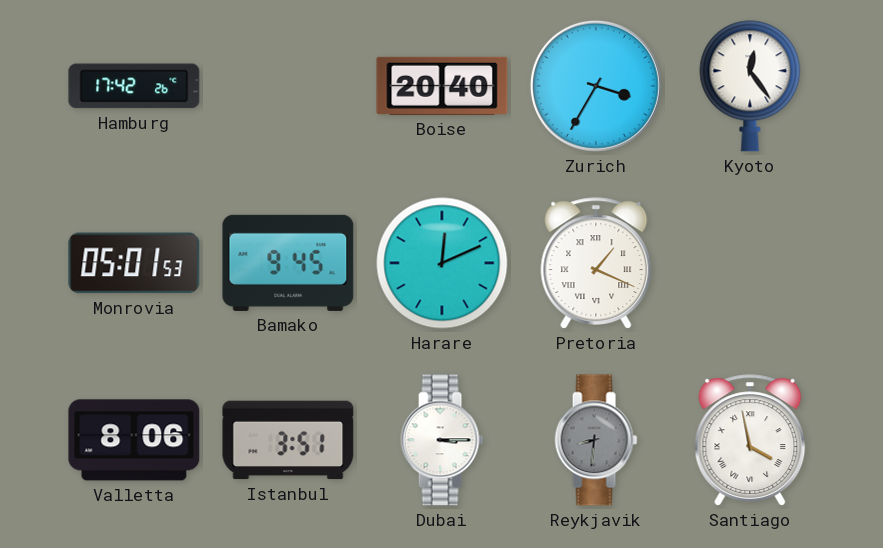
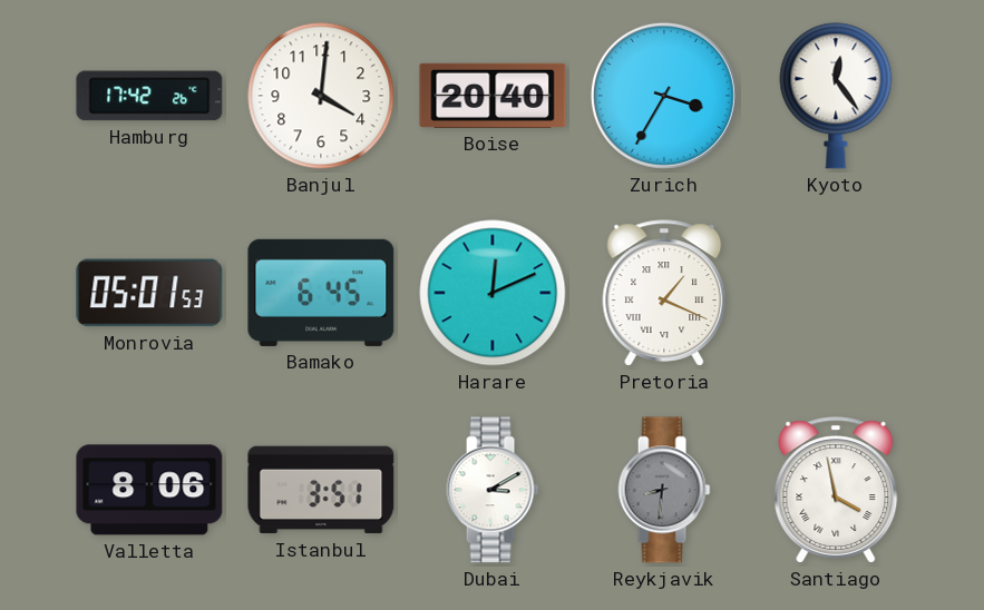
Banjul: none -> 4:01 (321, 96)
Bamako: 9:45 -> 6:45 (321, 293)
Dubai: 3:15 -> 3:10 (493, 490)
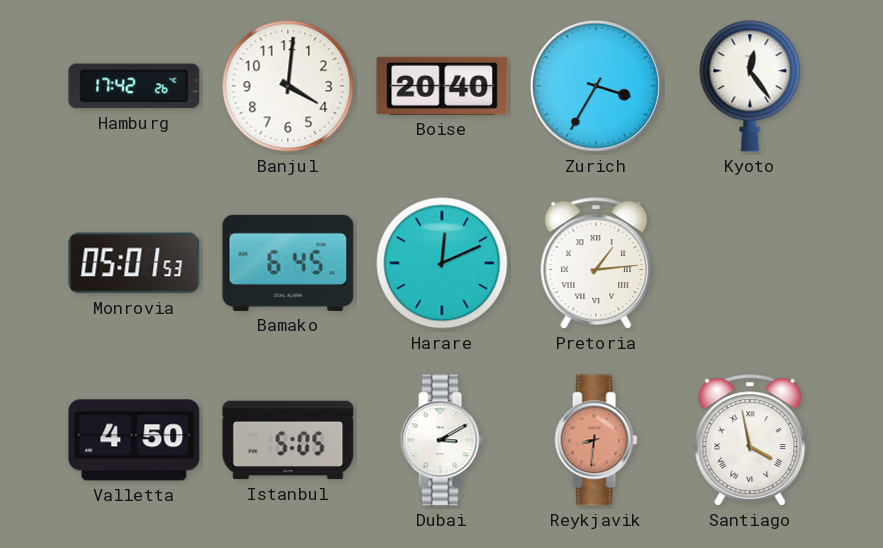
Pretoria: 1:19 -> 1:14 (596, 263)
Valletta: 8:06 -> 4:50 (134, 440)
Istanbul: 3:51 -> 5:05 (288, 440)
Reykjavik dial: grey -> salmon (596, 440)
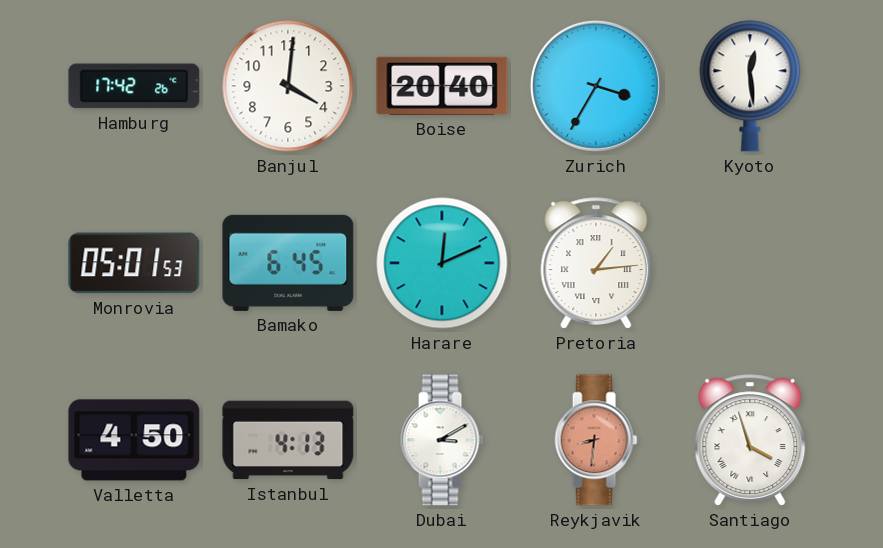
Kyoto: 12:24 -> 12:29 (750, 86)
Istanbul: 5:05 -> 4:13 (288, 440)
Santiago: 3:58 -> 3:57 (750, 440)
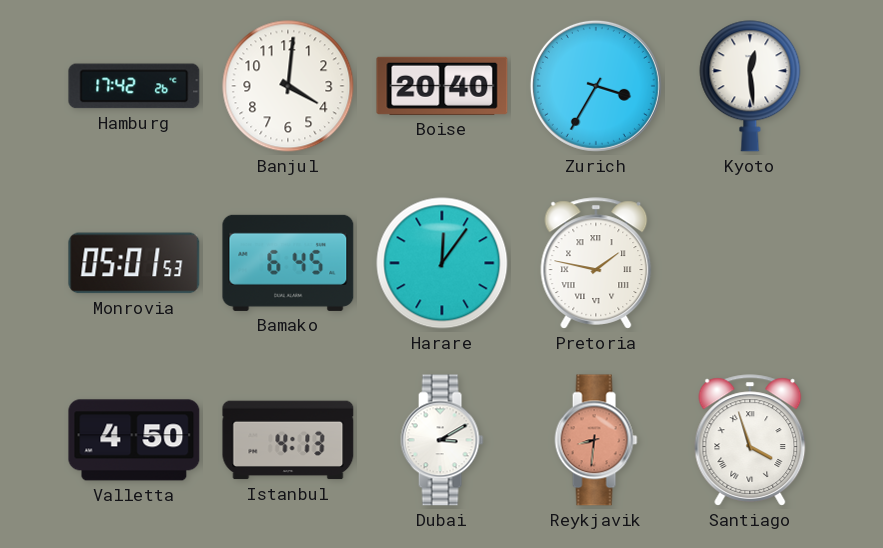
Harare: 12:11 -> 12:06 (442, 263)
Pretoria: 1:14 -> 1:47 (596, 263)
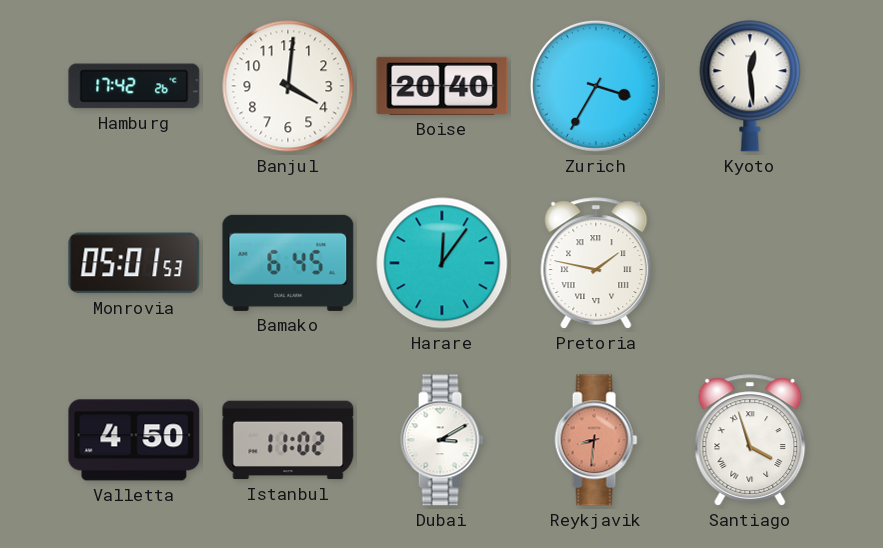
Istanbul: 4:13 -> 11:02 (288, 440)
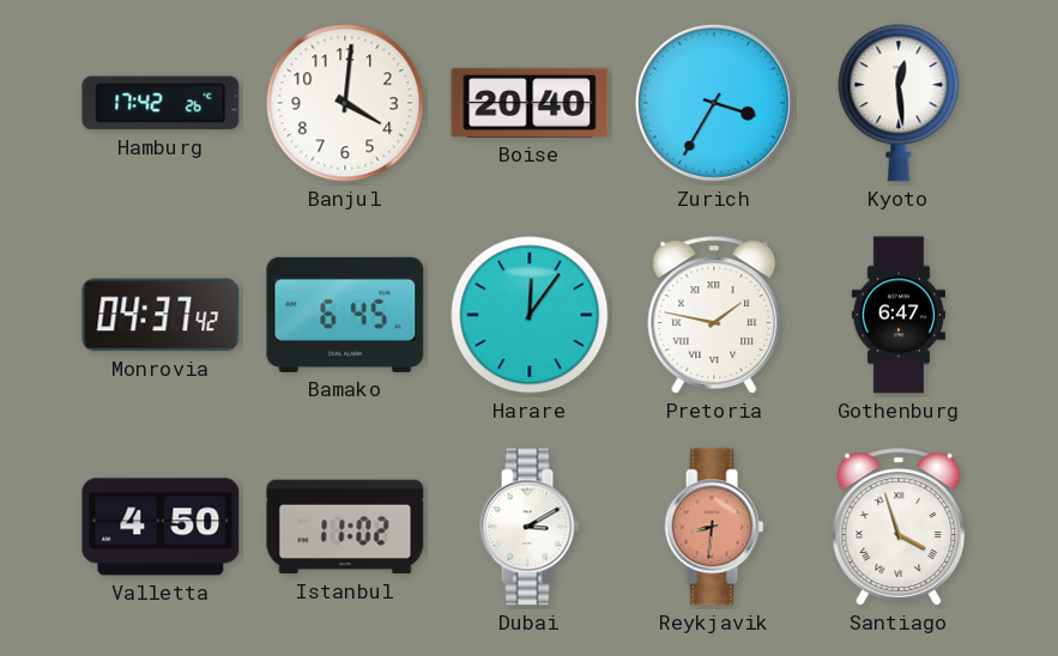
Monrovia: 05:01 -> 04:37 (161, 315)
Gothenburg: none -> 6:47 (899, 315)
